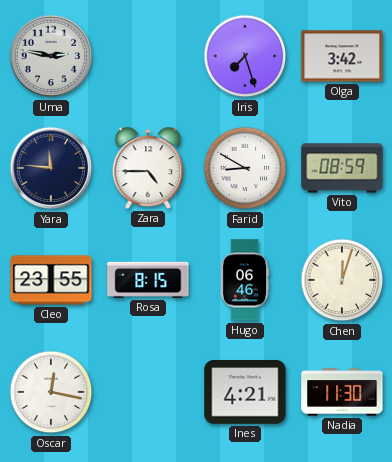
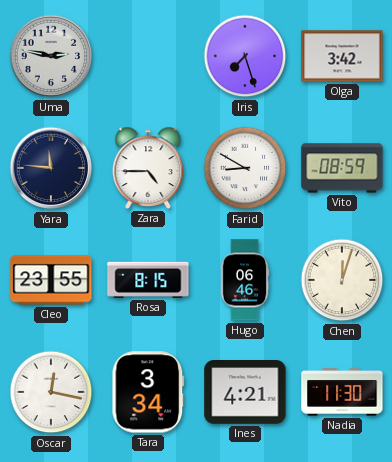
Tara: none -> 3:34 (148, 392)
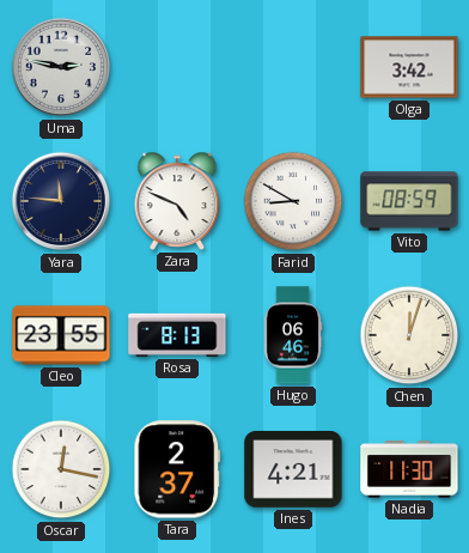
Iris: 7:27 -> none (245, 56)
Zara: 4:45 -> 4:49 (177, 201)
Rosa: 8:15 -> 8:13 (177, 335)
Tara: 3:34 -> 2:37 (177, 469)
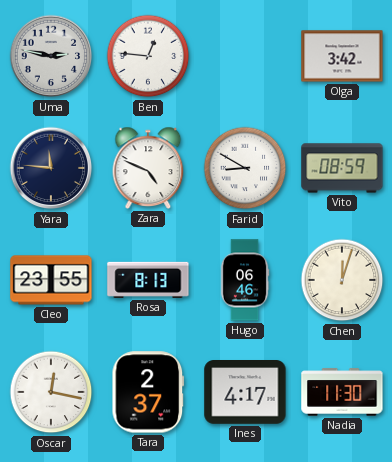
Ben: none -> 12:46 (148, 56)
Ines: 4:21 -> 4:17 (245, 393)
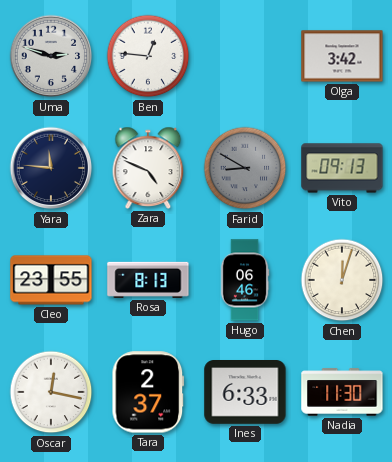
Uma: 2:47 -> 2:48 (51, 56)
Farid dial: white -> grey (245, 168)
Vito: 08:59 -> 09:13 (342, 168)
Ines: 4:17 -> 6:33 (245, 393)
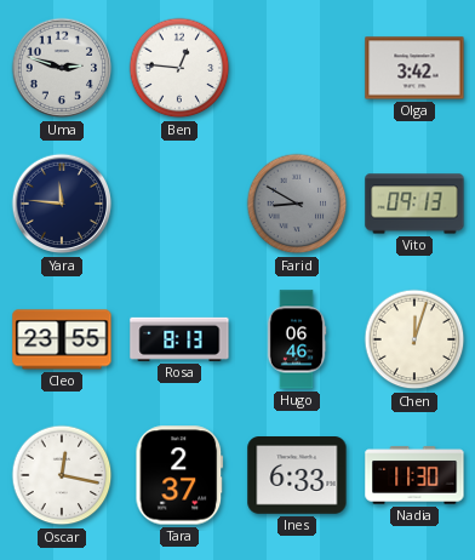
Zara: 4:49 -> none (148, 168)
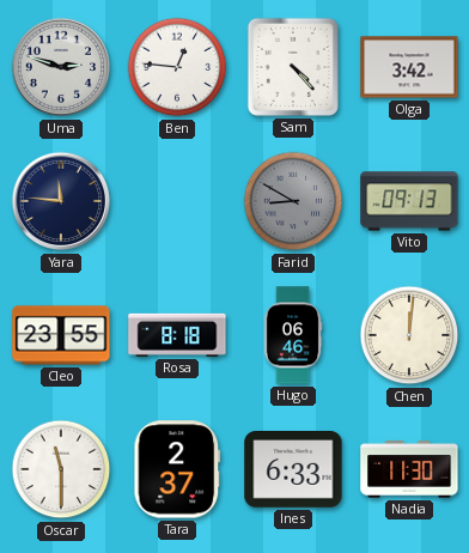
Sam: none -> 4:23 (293, 67)
Rosa: 8:13 -> 8:18 (177, 335)
Chen: 12:03 -> 12:01 (409, 335)
Oscar: 12:17 -> 11:30 (61, 469)
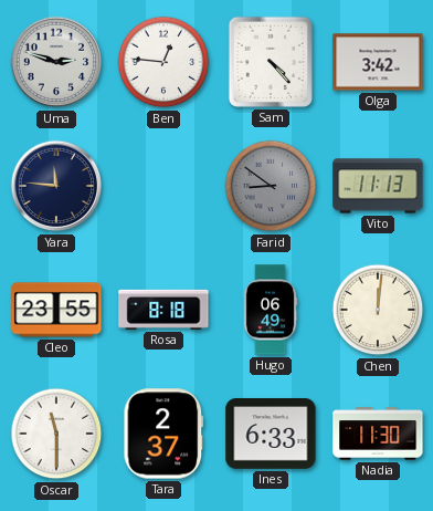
Farid: 8:50 -> 8:51 (271, 186)
Vito: 09:13 -> 11:13 (378, 186)
Hugo: 06:46 -> 06:49 (271, 310)
